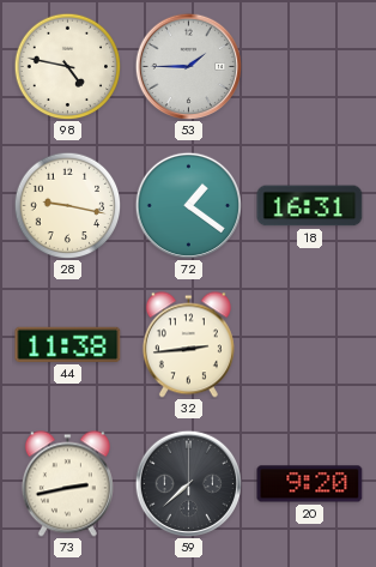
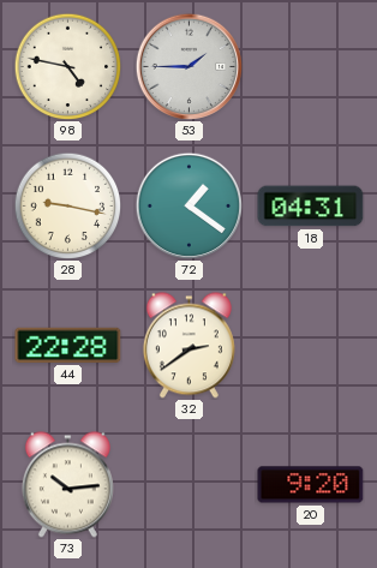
18: 16:31 -> 04:31 (311, 207)
44: 11:38 -> 22:28 (68, 345)
32: 2:44 -> 2:39 (188, 346)
73: 2:43 -> 10:14 (67, 485)
59: 7:38 -> none (188, 483)
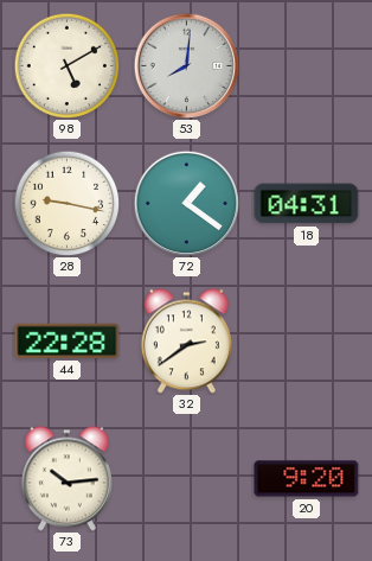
98: 4:47 -> 5:10 (66, 65)
53: 1:45 -> 8:01 (186, 65)
